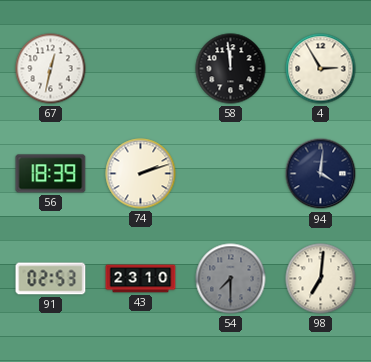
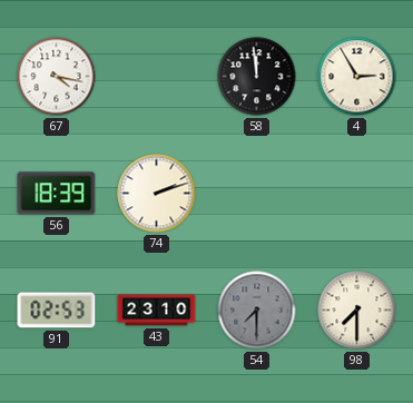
67: 12:32 -> 4:17 (57, 77)
94: 4:01 -> none (321, 174)
98: 7:01 -> 7:30 (357, 311)
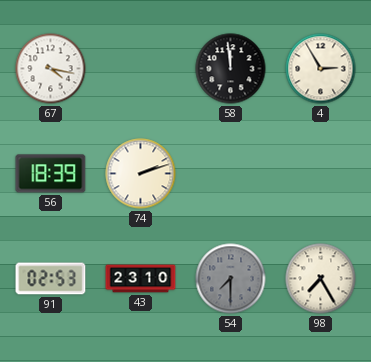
98: 7:30 -> 7:25 (321, 279)
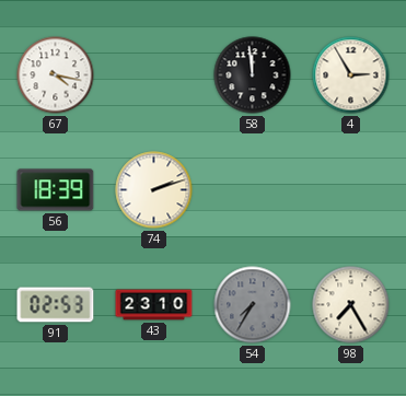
54: 7:30 -> 7:35 (253, 305)
